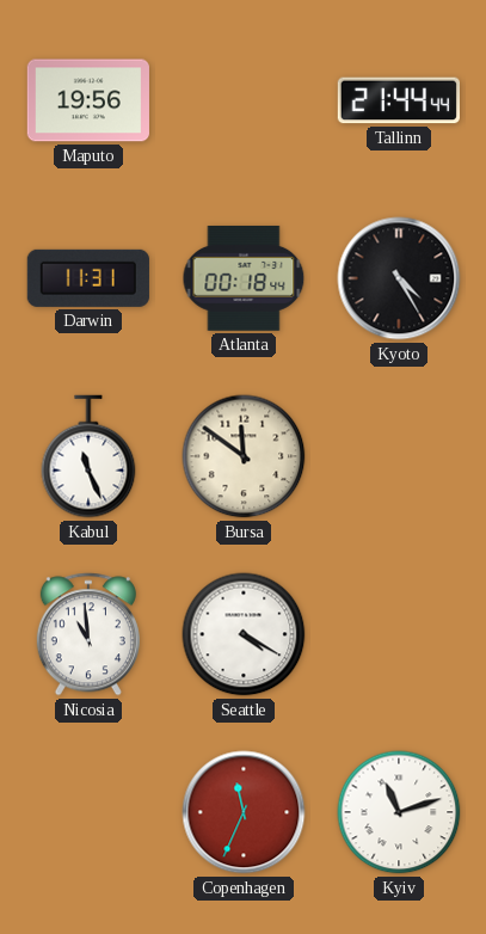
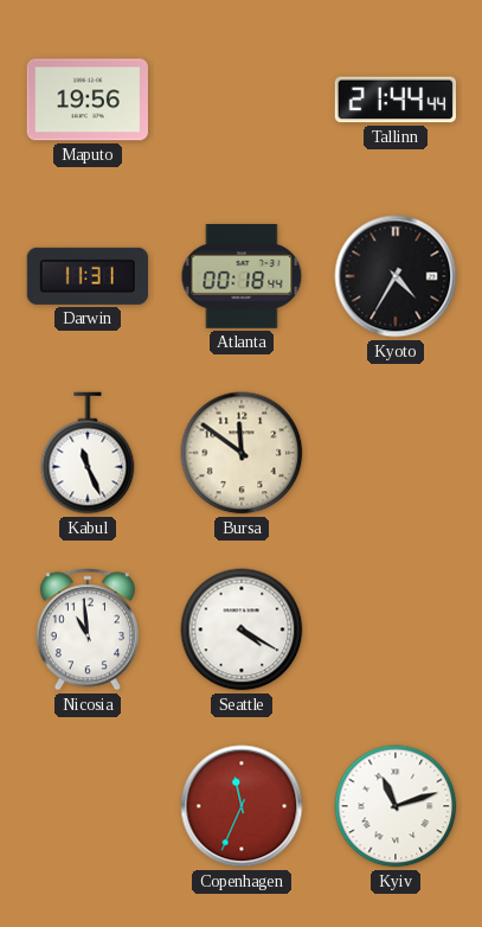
Kyoto: 4:25 -> 4:35 (396, 276)
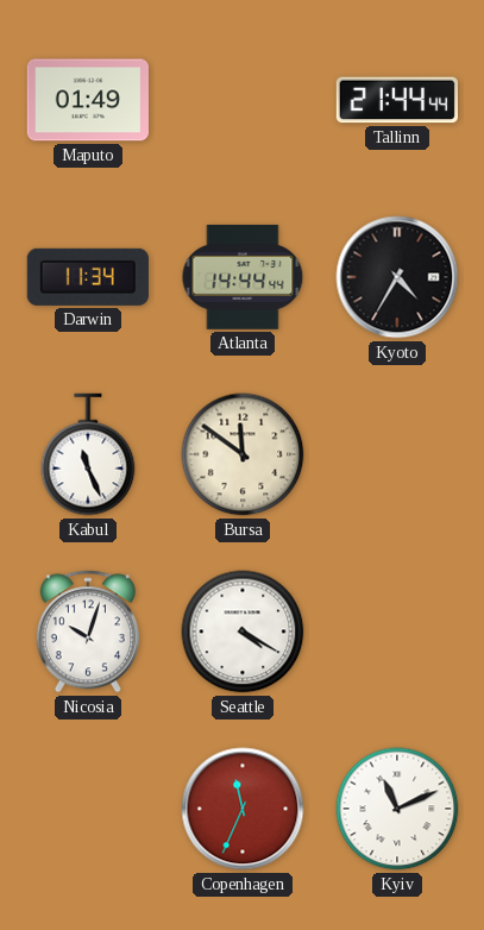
Maputo: 19:56 -> 01:49 (87, 100)
Darwin: 11:31 -> 11:34 (88, 277)
Atlanta: 00:18 -> 14:44 (243, 277)
Nicosia: 10:59 -> 10:03 (88, 631)
Kyiv: 11:12 -> 11:11 (397, 809)
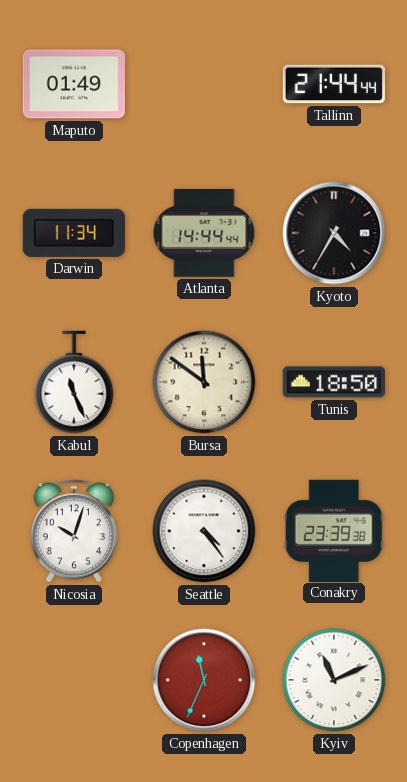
Tunis: none -> 18:50 (334, 382)
Seattle: 4:20 -> 4:24 (204, 531)
Conakry: none -> 23:39 (334, 530)
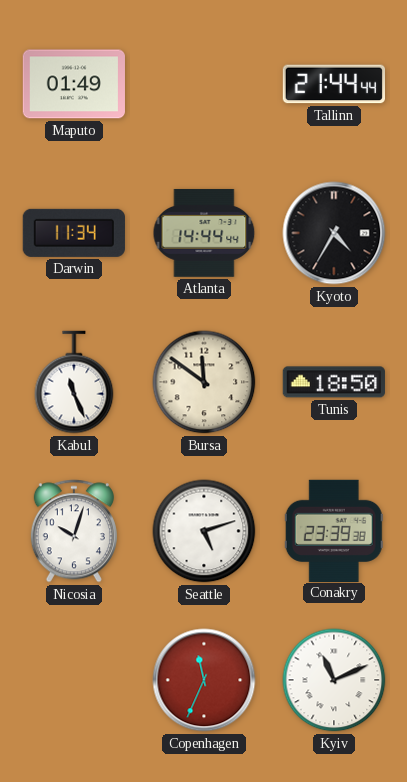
Seattle: 4:24 -> 5:12 (204, 531)
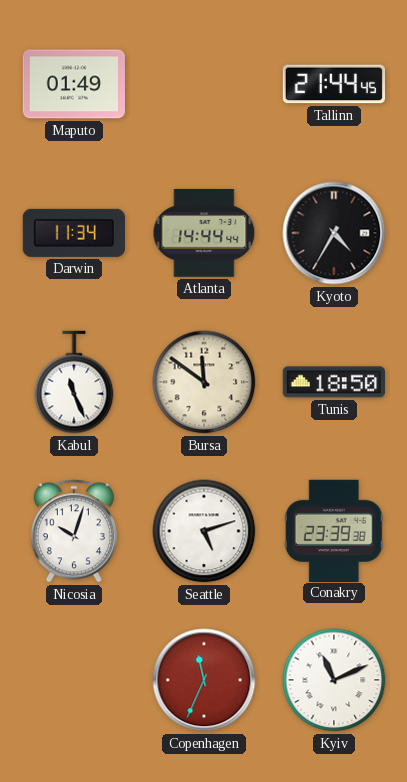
Tallinn: 21:44:44 -> 21:44:45 (333, 84)
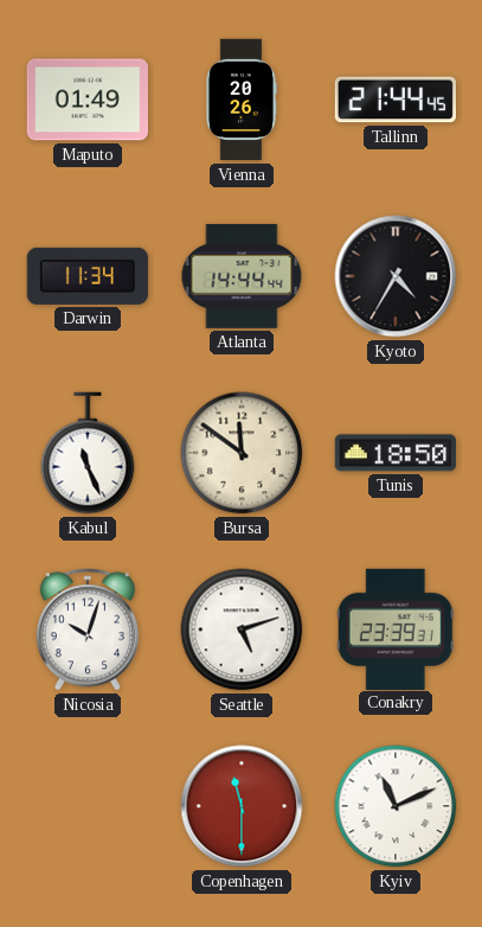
Vienna: none -> 20:26 (240, 100)
Conakry: 23:39:38 -> 23:39:31 (396, 628)
Copenhagen: 11:34 -> 11:30 (242, 806)
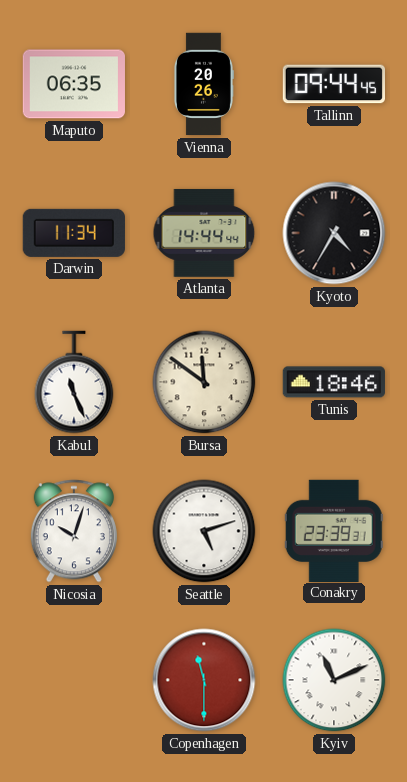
Maputo: 01:49 -> 06:35 (73, 84)
Tallinn: 21:44 -> 09:44 (333, 84)
Tunis: 18:50 -> 18:46 (334, 382)
